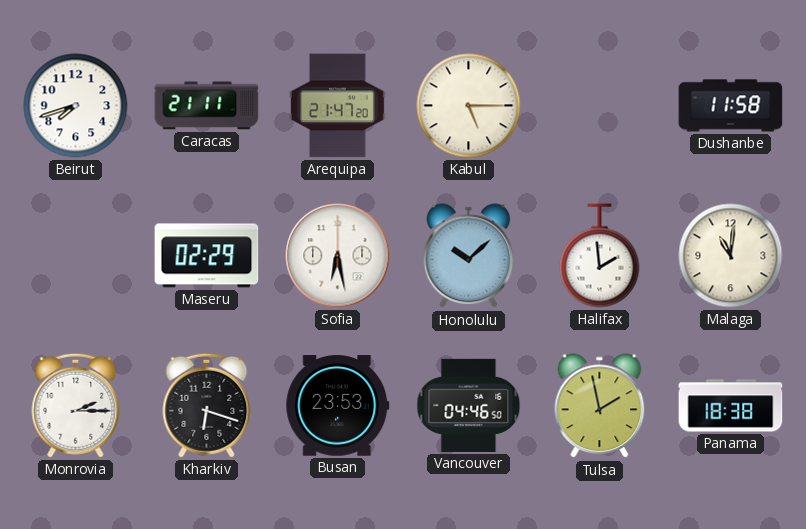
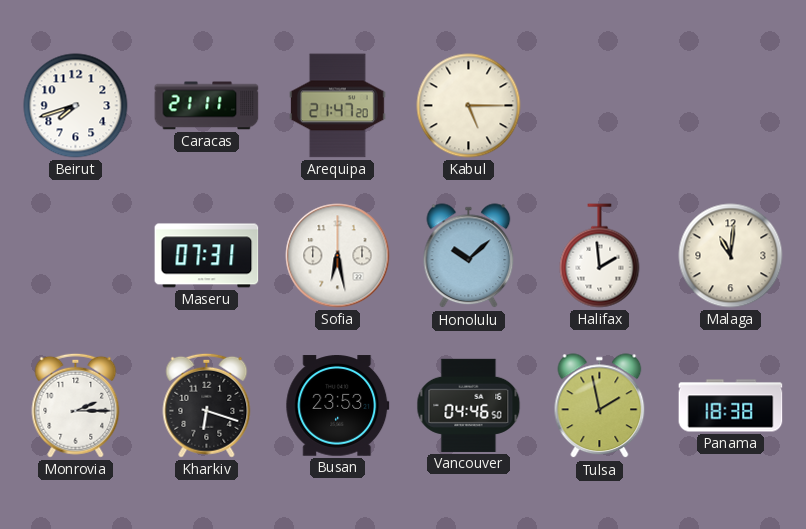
Dushanbe: 11:58 -> none (731, 106)
Maseru: 02:29 -> 07:31 (207, 256)
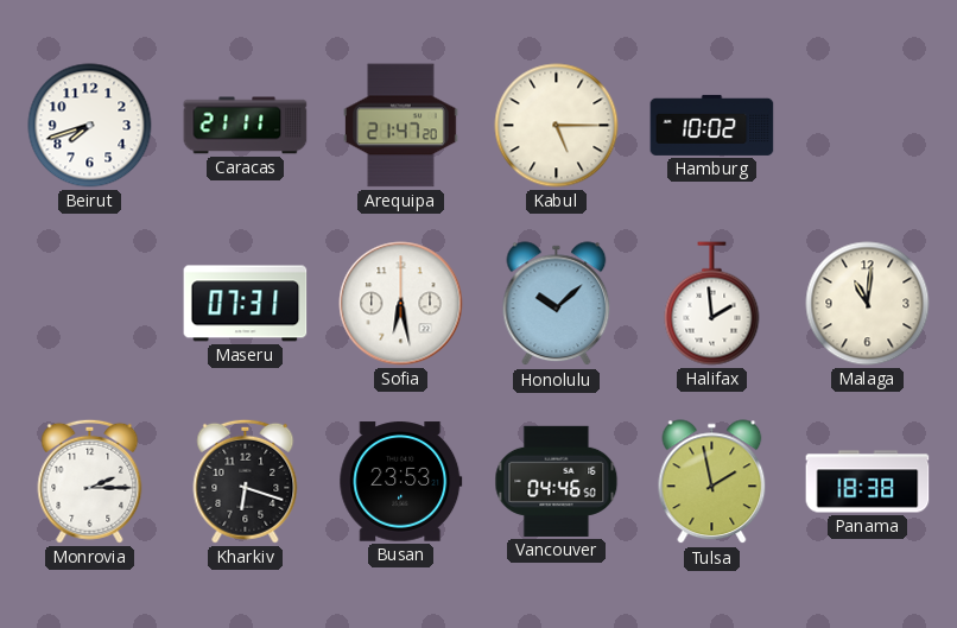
Hamburg: none -> 10:02 (712, 125)
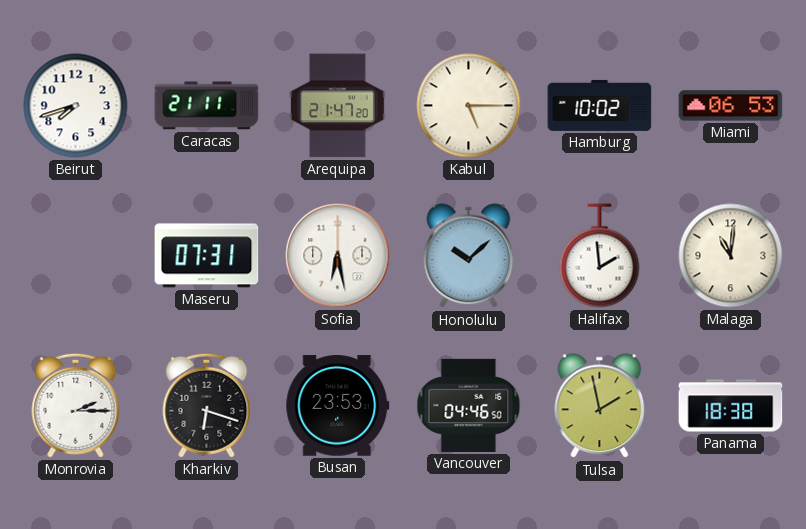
Miami: none -> 06:53 (731, 106)
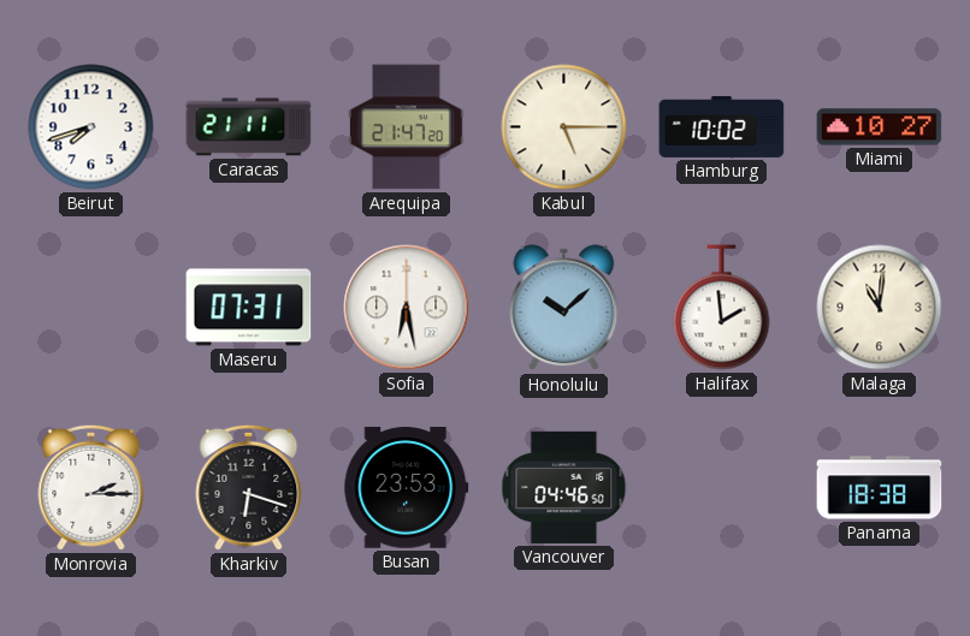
Miami: 06:53 -> 10:27 (880, 127)
Tulsa: 1:58 -> none (600, 406)
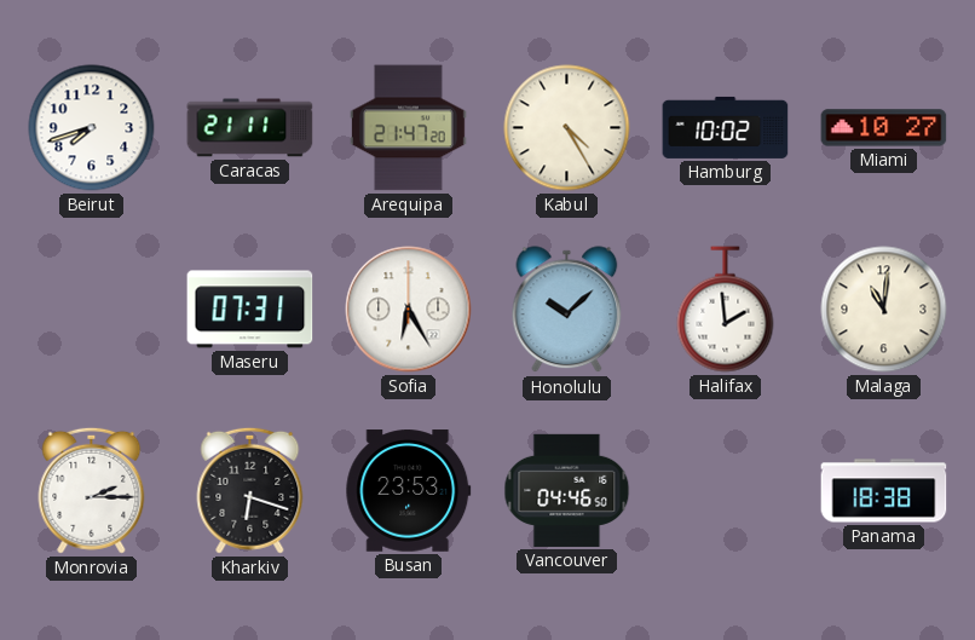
Kabul: 5:15 -> 4:25 (567, 128)
Sofia: 6:28 -> 6:25 (409, 310)
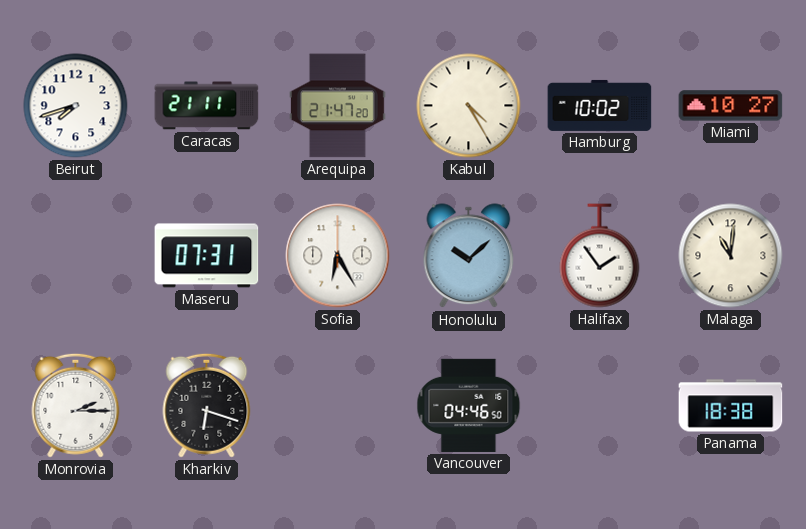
Halifax: 1:59 -> 1:54 (600, 256)
Busan: 23:53 -> none (409, 491)
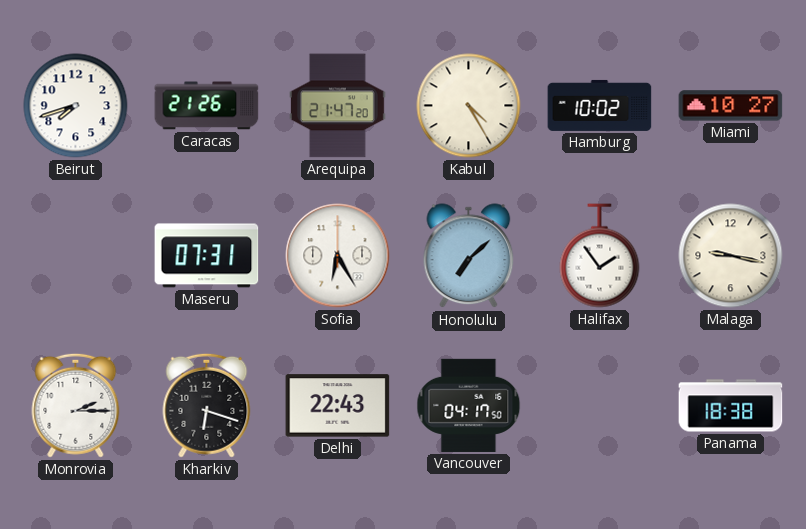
Caracas: 21:11 -> 21:26 (207, 106)
Honolulu: 10:08 -> 7:08 (469, 256)
Malaga: 11:01 -> 9:17 (731, 256)
Delhi: none -> 22:43 (338, 406)
Vancouver: 04:46 -> 04:17 (469, 405)
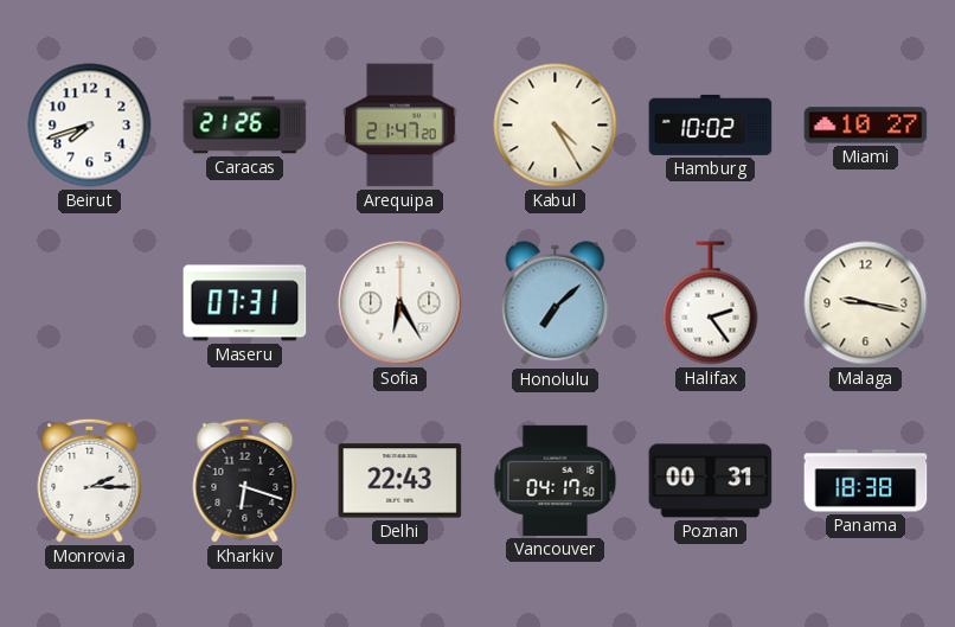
Halifax: 1:54 -> 2:24 (711, 303)
Poznan: none -> 00:31 (711, 481)
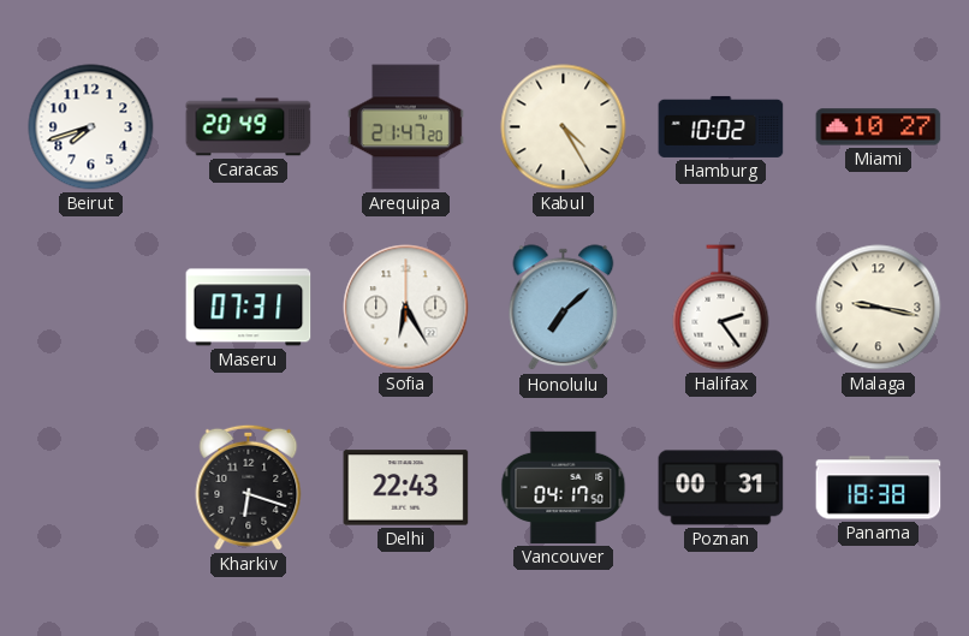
Caracas: 21:26 -> 20:49 (249, 127)
Monrovia: 2:15 -> none (90, 480)
